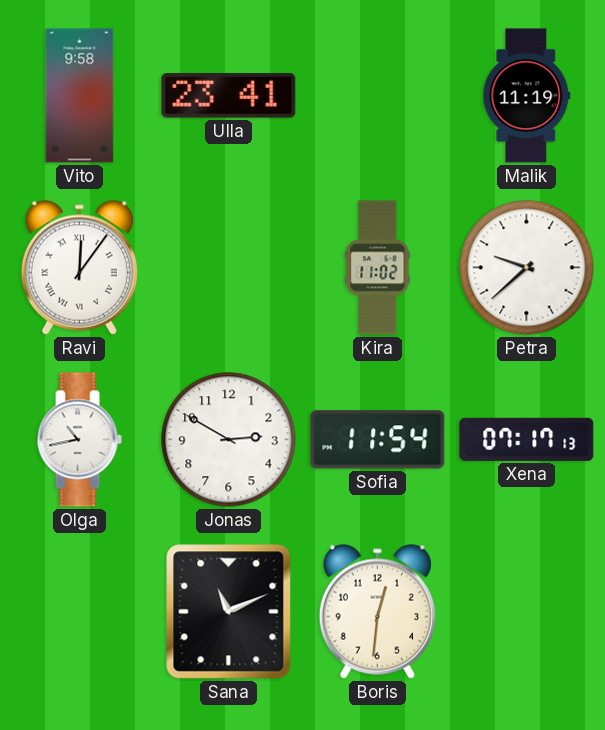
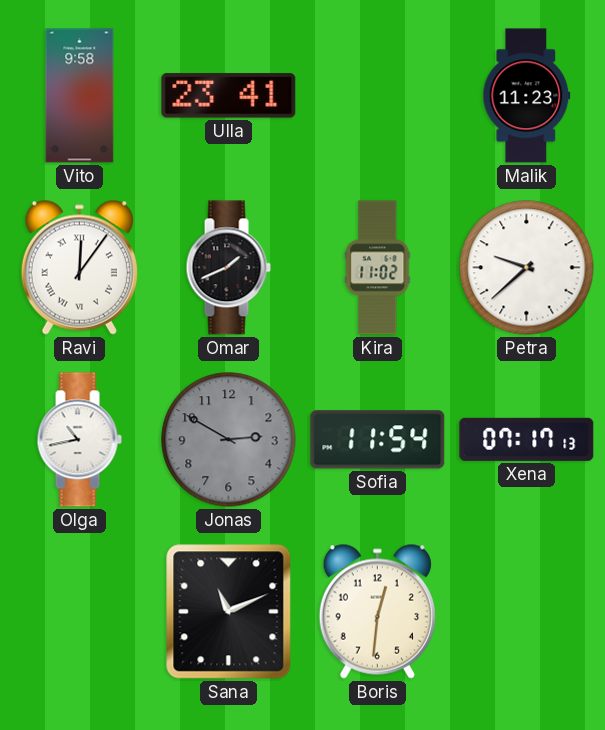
Malik: 11:19 -> 11:23 (527, 96)
Omar: none -> 1:41 (228, 268)
Jonas dial: white -> grey (229, 440)
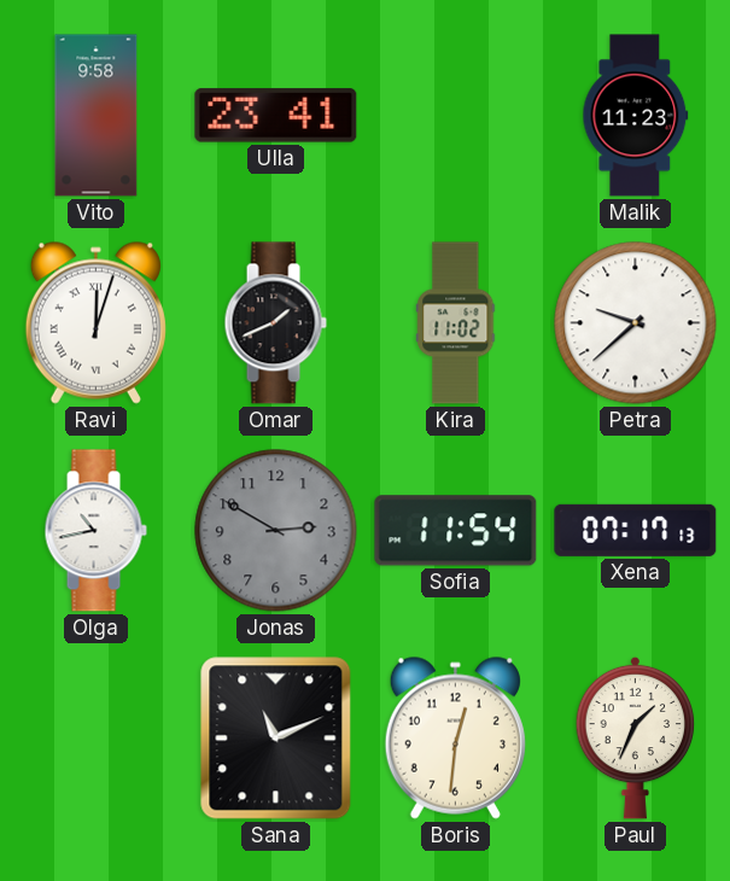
Ravi: 12:06 -> 12:03 (95, 322)
Paul: none -> 1:34 (636, 737)
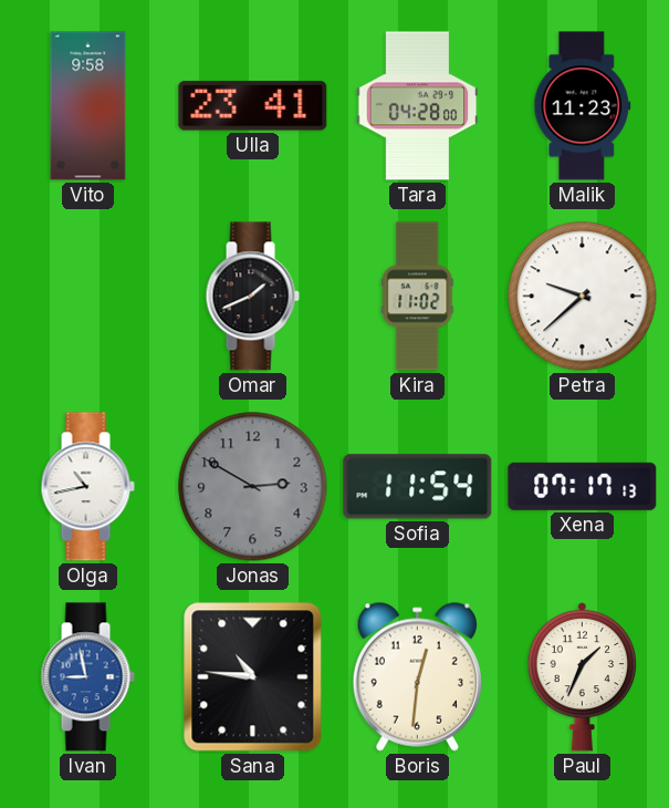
Tara: none -> 04:28 (418, 106)
Ravi: 12:03 -> none (95, 322)
Ivan: none -> 8:58 (87, 677)
Sana: 11:11 -> 10:46 (253, 677)
